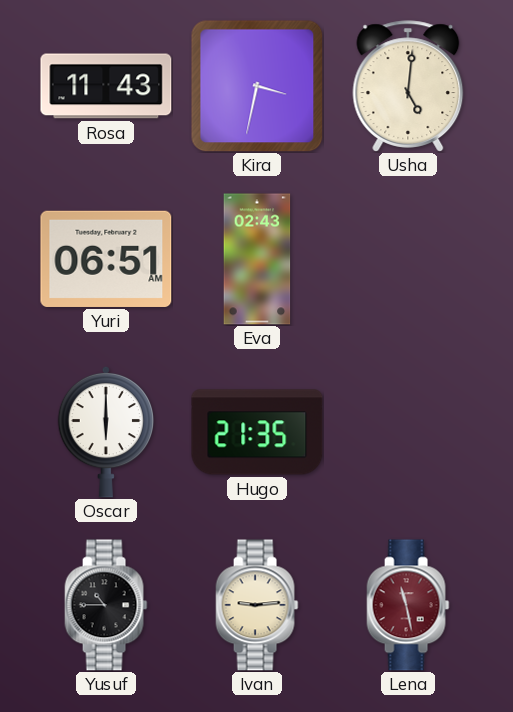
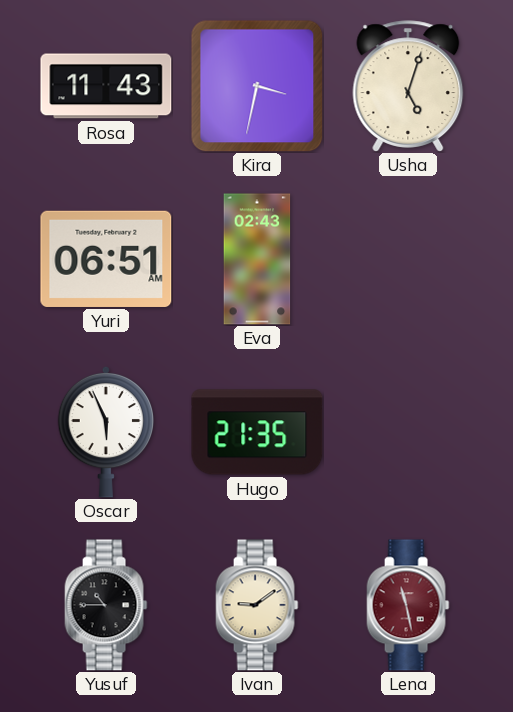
Usha: 5:01 -> 5:03 (408, 86)
Oscar: 6:00 -> 5:56 (105, 432)
Ivan: 9:14 -> 9:09 (257, 605)
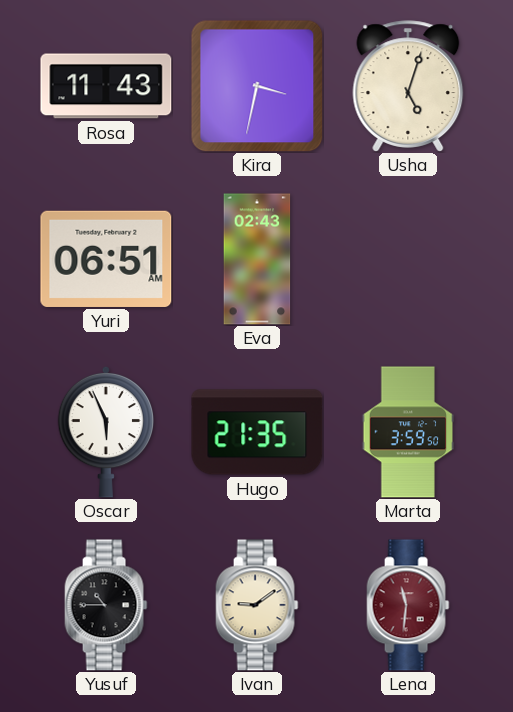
Marta: none -> 3:59 (408, 432)
Lena: 11:28 -> 11:31 (408, 605)
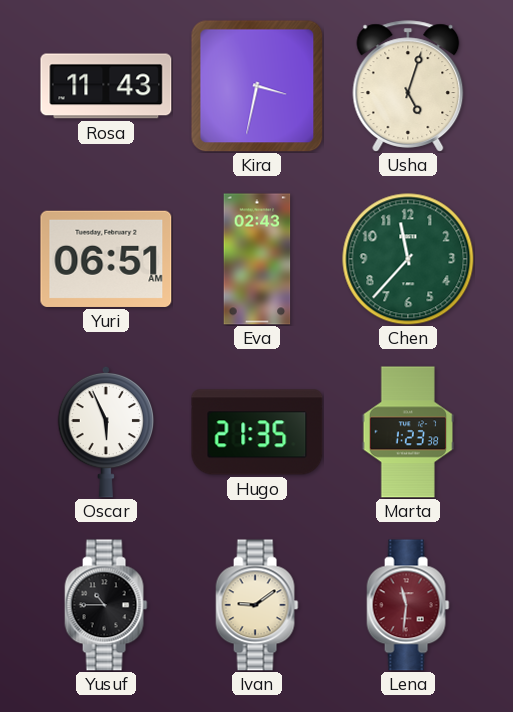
Chen: none -> 11:37 (408, 259)
Marta: 3:59 -> 1:23 (408, 432)
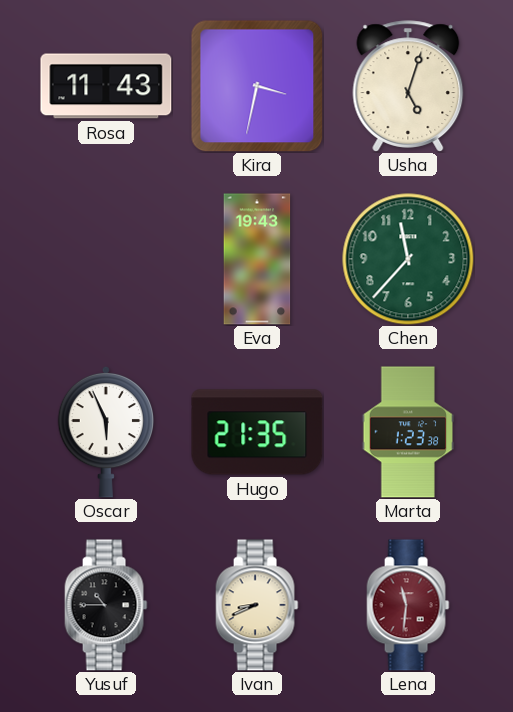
Yuri: 06:51 -> none (106, 259)
Eva: 02:43 -> 19:43 (257, 259)
Ivan: 9:09 -> 8:41 (257, 605)
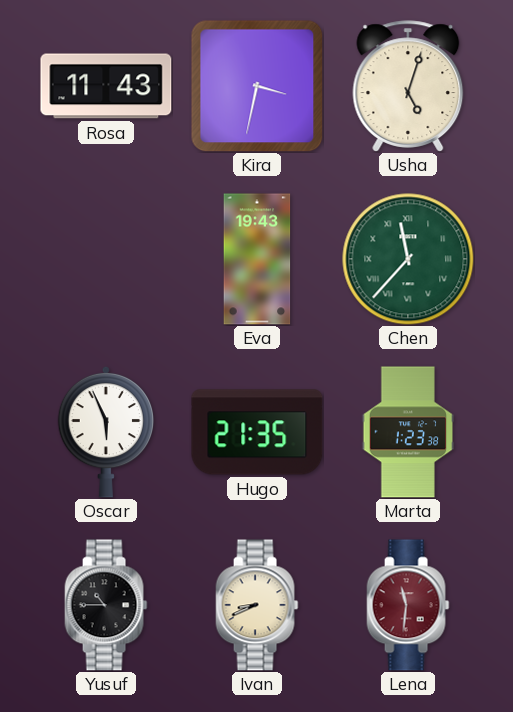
Chen numerals: Arabic -> Roman (408, 259)
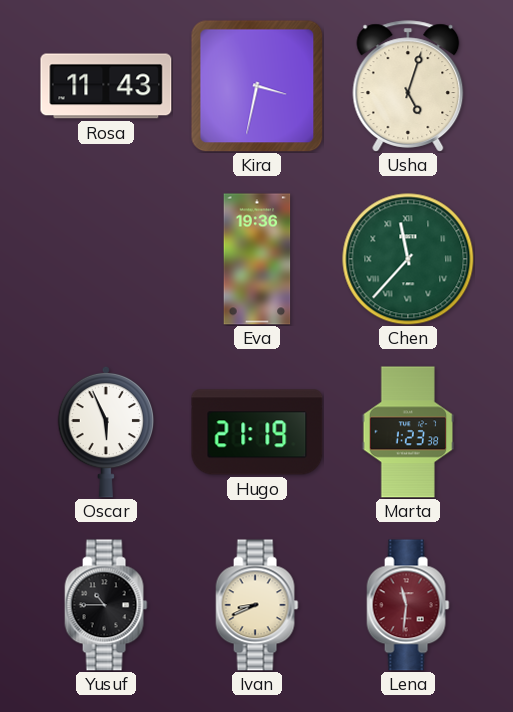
Eva: 19:43 -> 19:36 (257, 259)
Hugo: 21:35 -> 21:19 (257, 432)
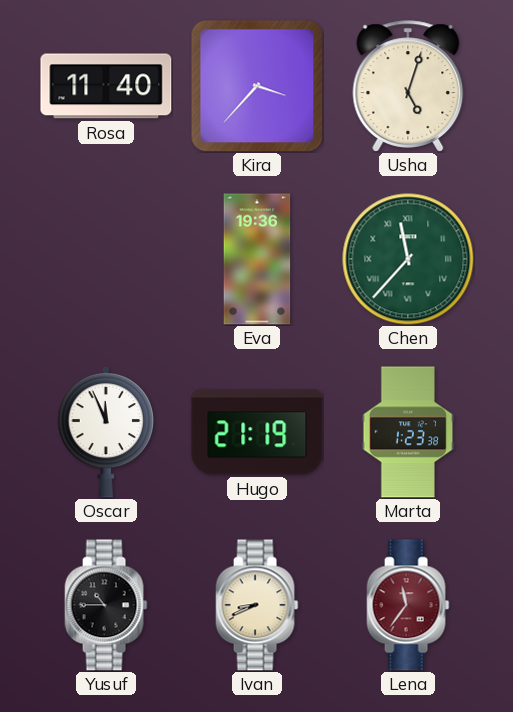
Rosa: 11:43 -> 11:40 (106, 86)
Kira: 3:32 -> 3:37 (257, 86)
Oscar: 5:56 -> 11:56 (105, 432)
Lena: 11:31 -> 11:36 (408, 605)
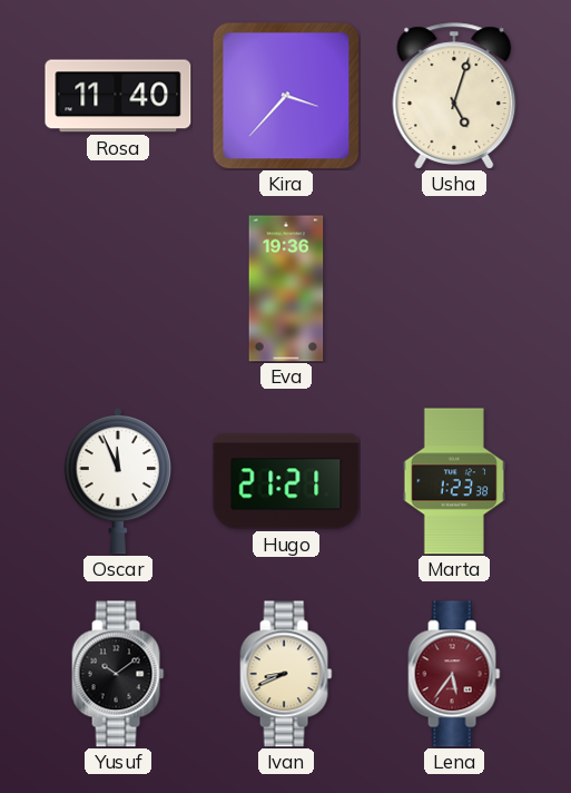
Chen: 11:37 -> none (408, 259)
Hugo: 21:19 -> 21:21 (286, 481)
Yusuf: 10:45 -> 10:09 (118, 674)
Lena: 11:36 -> 5:36 (454, 674)
